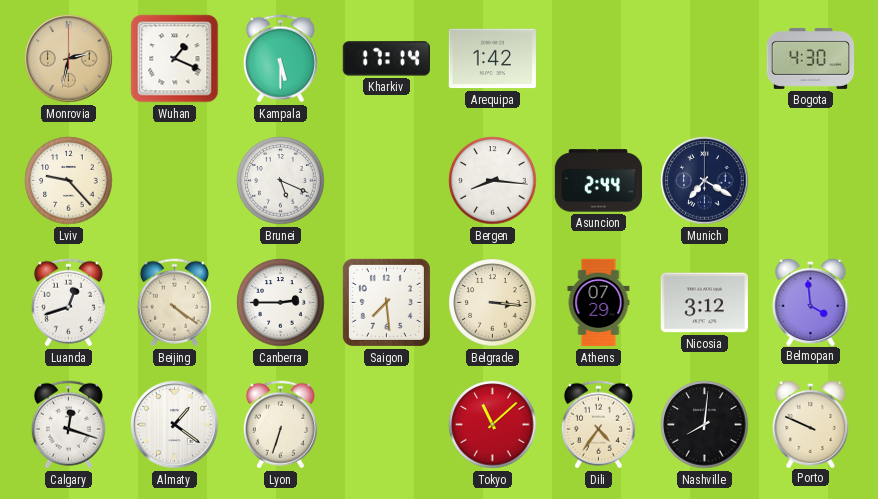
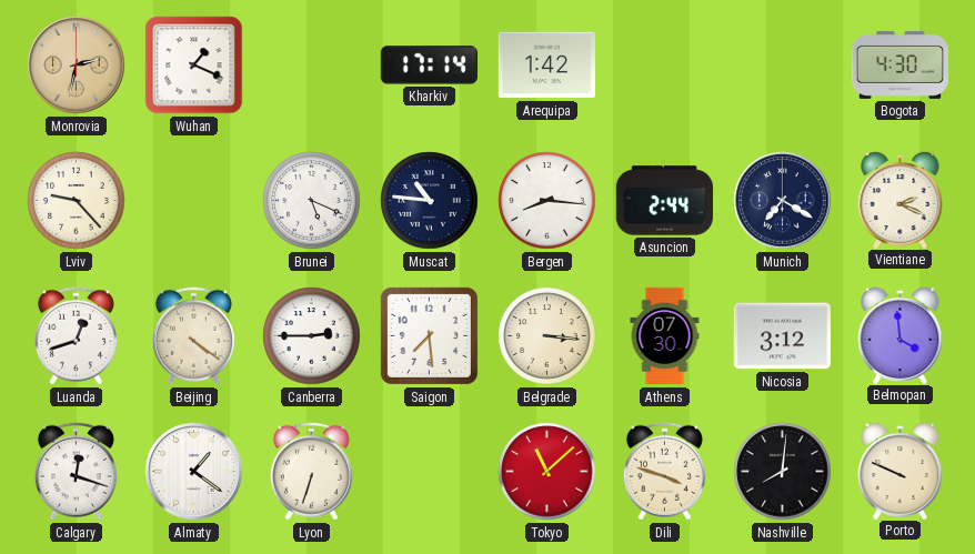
Kampala: 5:30 -> none (280, 59)
Muscat: none -> 10:46 (430, 201)
Vientiane: none -> 2:19 (901, 199)
Athens: 07:29 -> 07:30 (665, 336)
Dili: 4:36 -> 3:48 (664, 472)
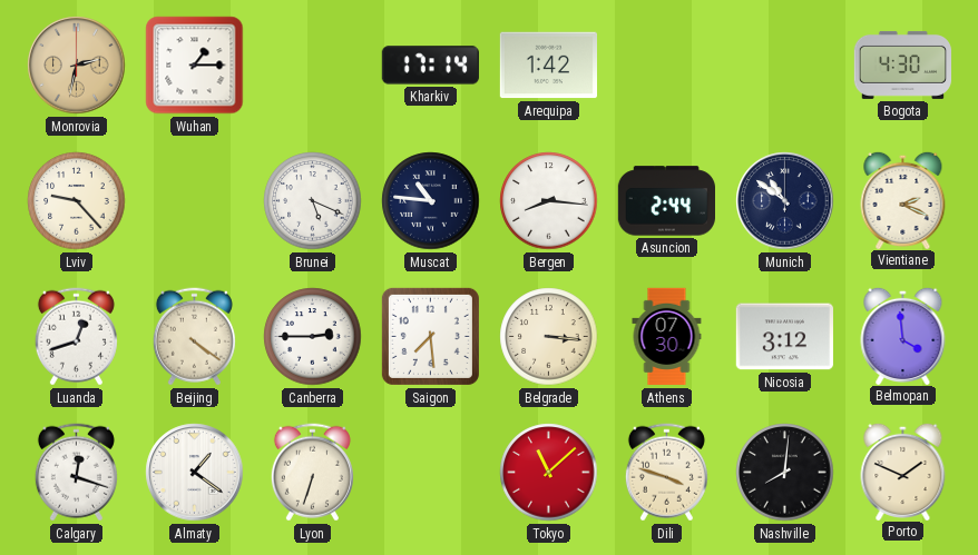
Wuhan: 1:19 -> 1:15 (195, 66)
Munich: 7:20 -> 10:51 (785, 201)
Porto: 9:49 -> 1:49 (903, 470)
